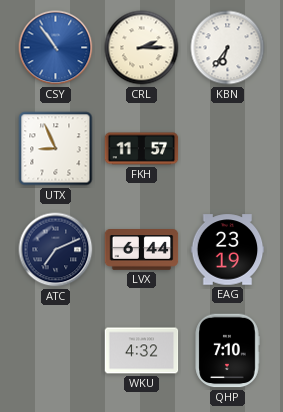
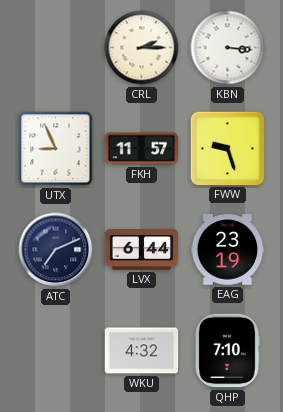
CSY: 10:54 -> none (56, 48)
KBN: 6:36 -> 3:16 (228, 48)
FWW: none -> 9:27 (227, 148)
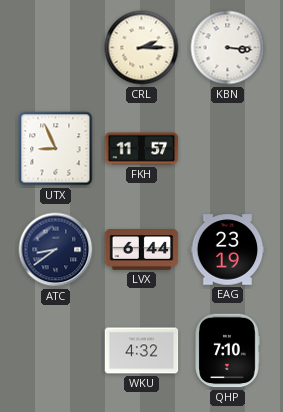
FWW: 9:27 -> none (227, 148)
ATC: 7:11 -> 8:39 (56, 250)
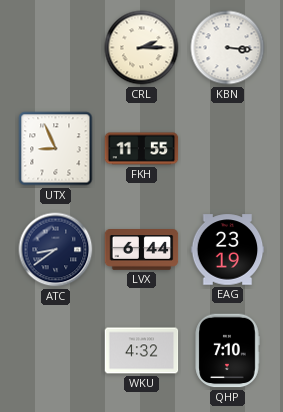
FKH: 11:57 -> 11:55 (142, 149)
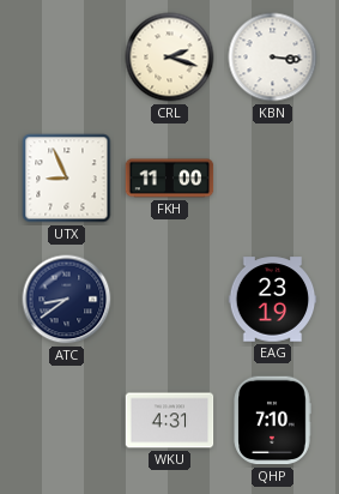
CRL: 2:15 -> 2:18 (170, 58)
FKH: 11:55 -> 11:00 (170, 179)
LVX: 6:44 -> none (142, 250)
WKU: 4:32 -> 4:31 (170, 421)
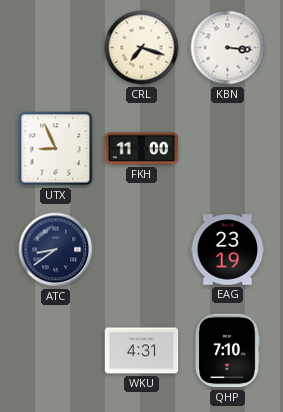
CRL: 2:18 -> 7:18 (142, 48)
